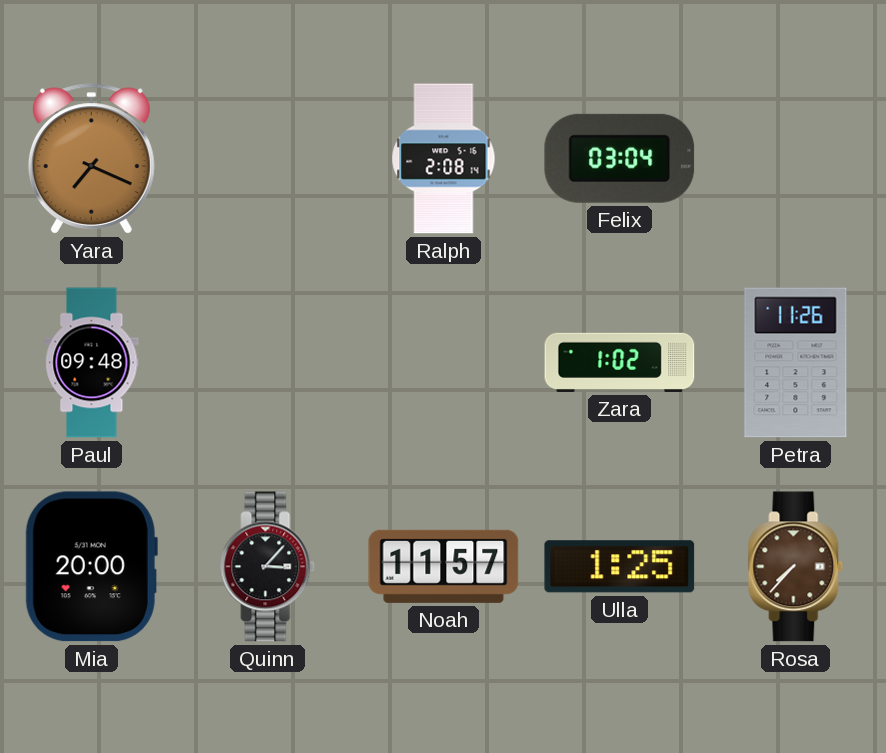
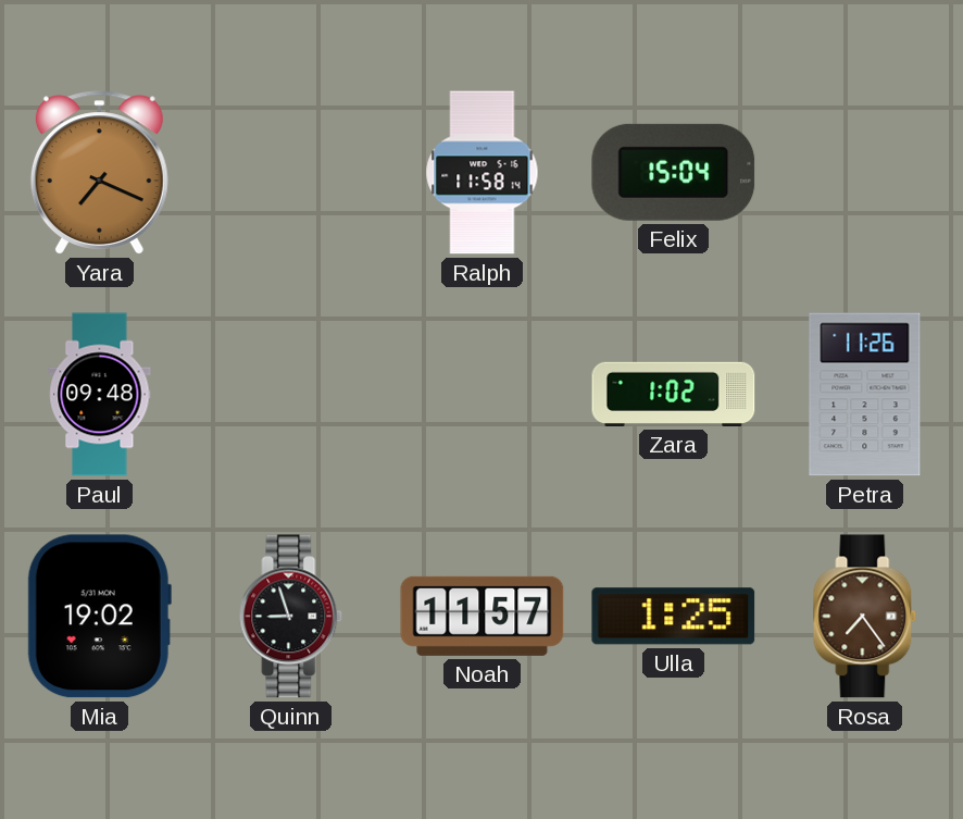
Ralph: 2:08 -> 11:58 (483, 173)
Felix: 03:04 -> 15:04 (674, 172)
Mia: 20:00 -> 19:02 (99, 617)
Quinn: 3:07 -> 8:57 (291, 617)
Rosa: 7:37 -> 7:24 (865, 617)
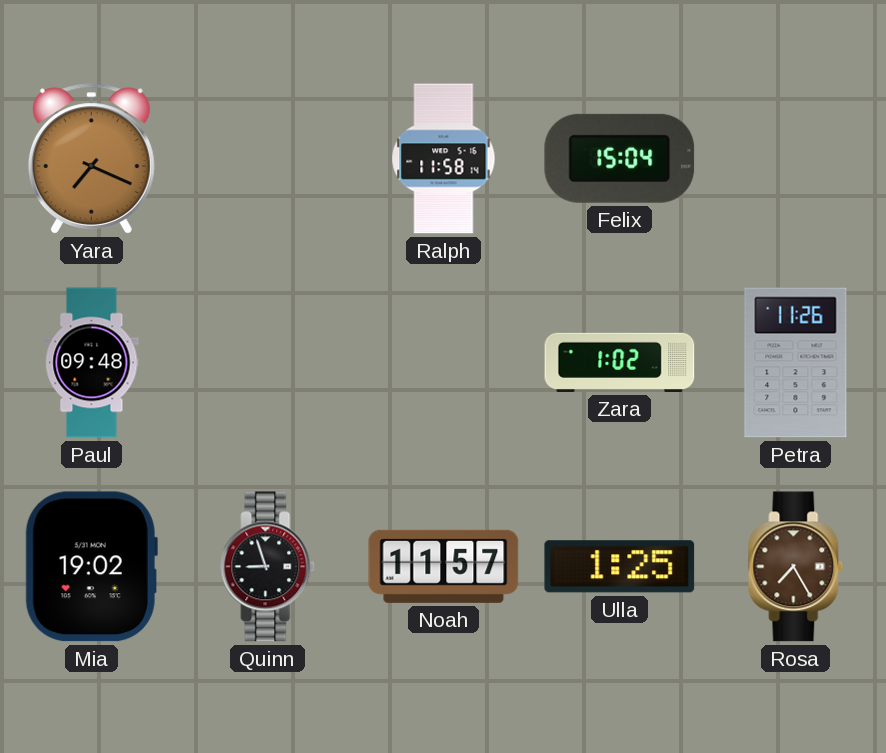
Rosa: 7:24 -> 7:25 (796, 567)
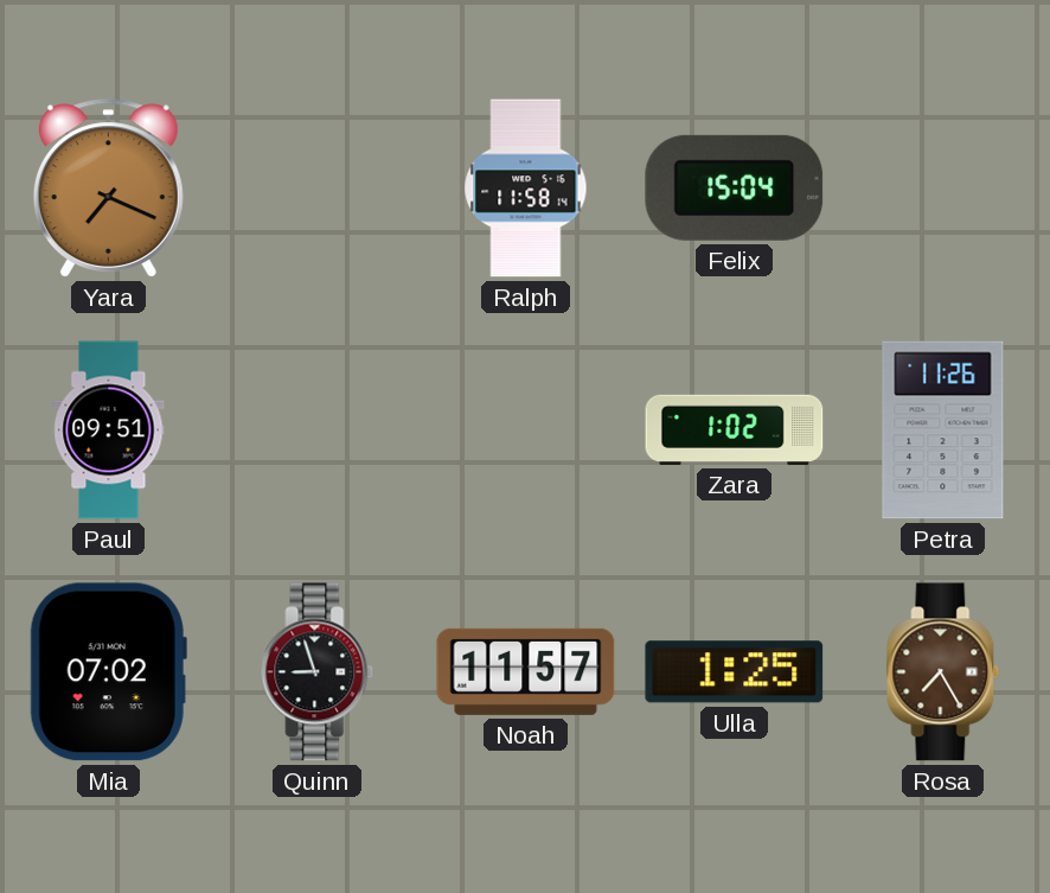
Paul: 09:48 -> 09:51 (109, 430)
Mia: 19:02 -> 07:02 (108, 672)
